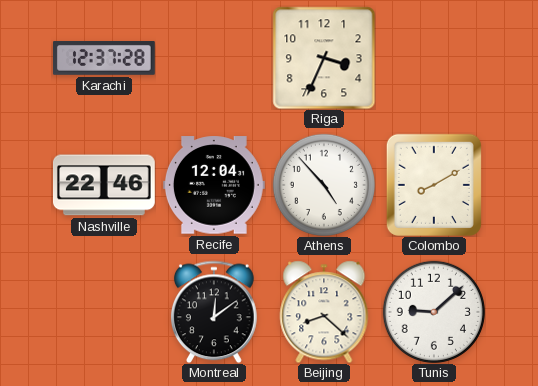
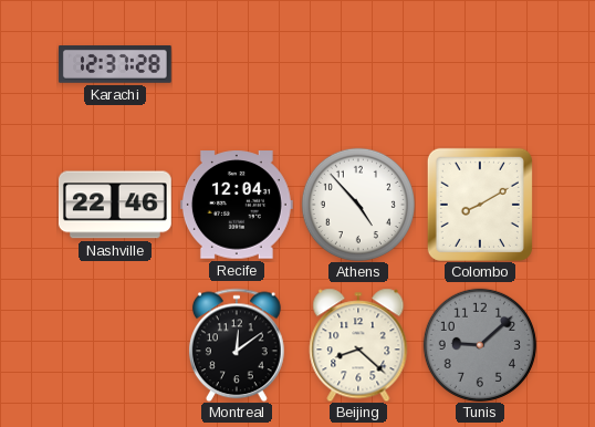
Riga: 3:34 -> none (324, 58)
Tunis dial: white -> grey (480, 345)
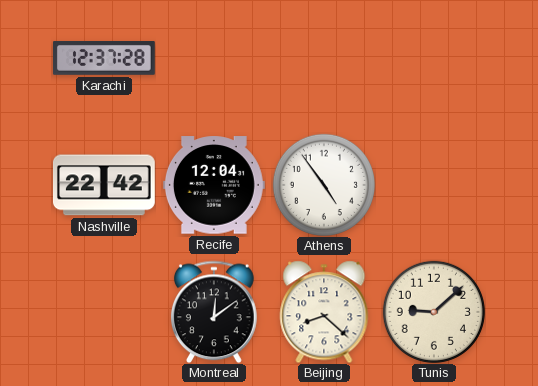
Nashville: 22:46 -> 22:42 (104, 185)
Athens: 4:53 -> 4:54 (324, 185)
Colombo: 8:10 -> none (480, 205)
Tunis dial: grey -> cream (434, 312)
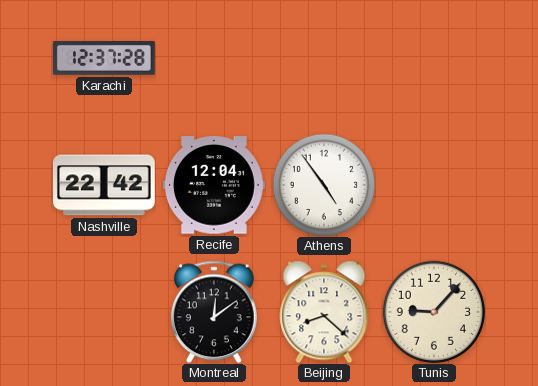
Tunis: 9:08 -> 9:07 (434, 312)
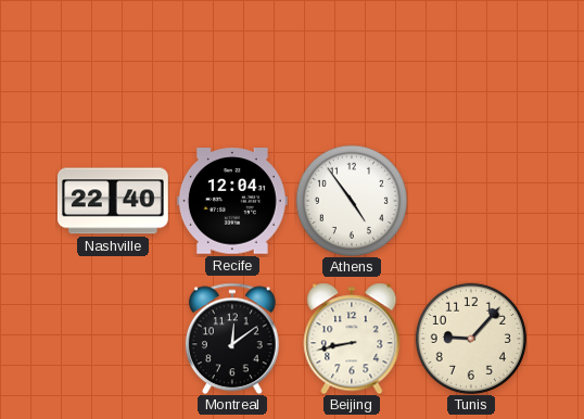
Karachi: 12:37 -> none (104, 59)
Nashville: 22:42 -> 22:40 (113, 201)
Beijing: 8:22 -> 8:43 (352, 339)
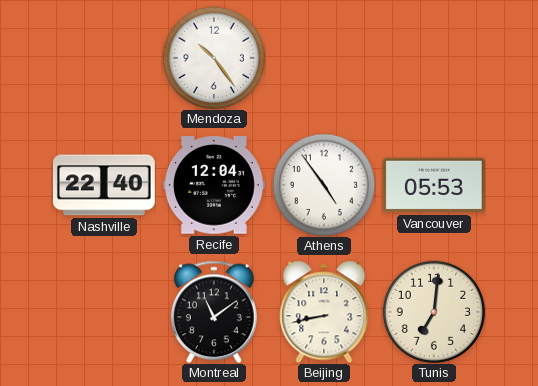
Mendoza: none -> 10:24 (214, 58)
Vancouver: none -> 05:53 (434, 185)
Montreal: 12:09 -> 11:09 (214, 312)
Tunis: 9:07 -> 7:01 (434, 312)
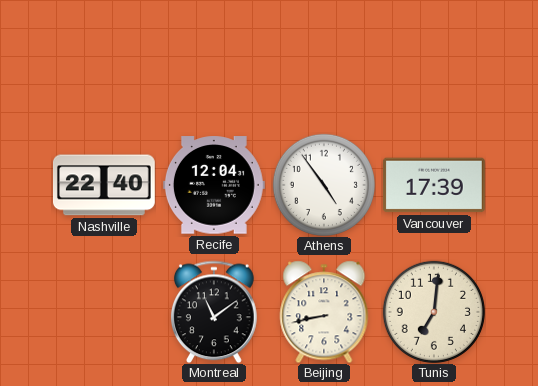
Mendoza: 10:24 -> none (214, 58)
Vancouver: 05:53 -> 17:39 (434, 185)
